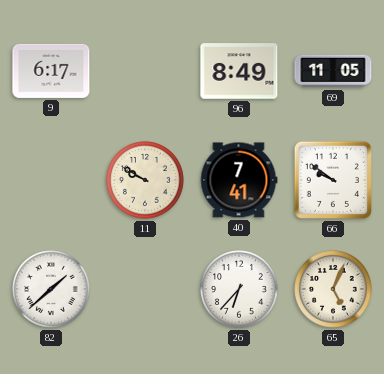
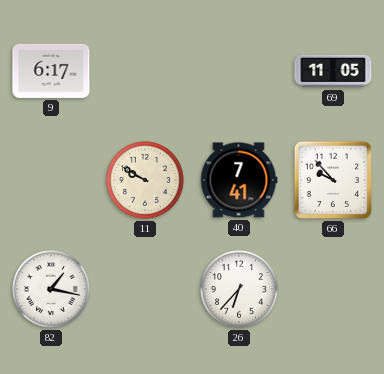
96: 8:49 -> none (239, 71)
66: 9:51 -> 9:53 (333, 180)
82: 1:38 -> 1:17 (52, 290)
65: 5:04 -> none (334, 290)
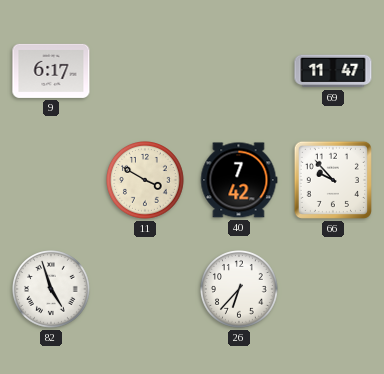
69: 11:05 -> 11:47 (333, 71)
11: 9:50 -> 3:50 (146, 181)
40: 7:41 -> 7:42 (239, 180)
82: 1:17 -> 4:57 (52, 290)
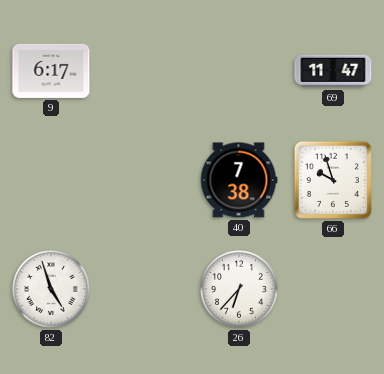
11: 3:50 -> none (146, 181)
40: 7:42 -> 7:38 (239, 180)
66: 9:53 -> 9:57 (333, 180)
